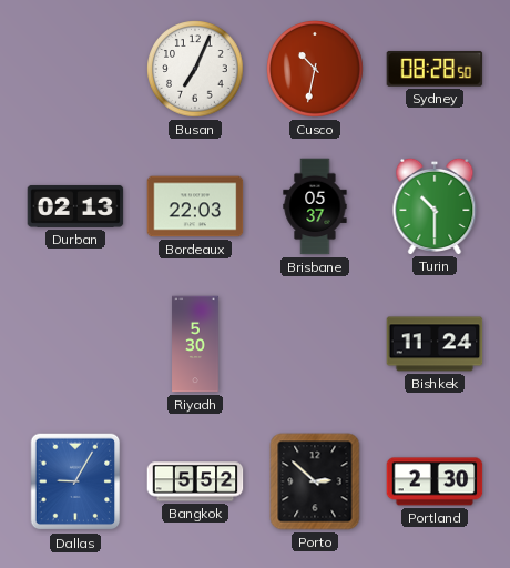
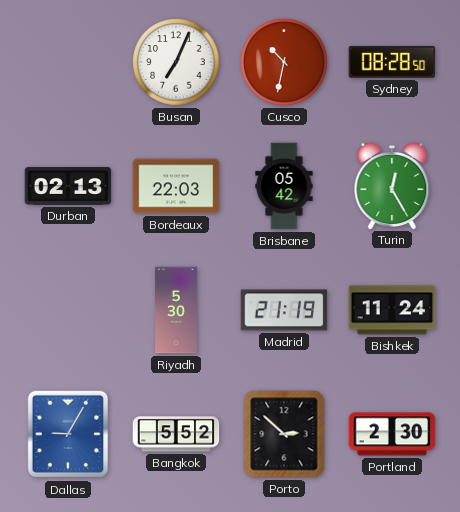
Brisbane: 05:37 -> 05:42 (284, 186)
Turin: 10:30 -> 12:25 (392, 185)
Madrid: none -> 21:19 (284, 310)
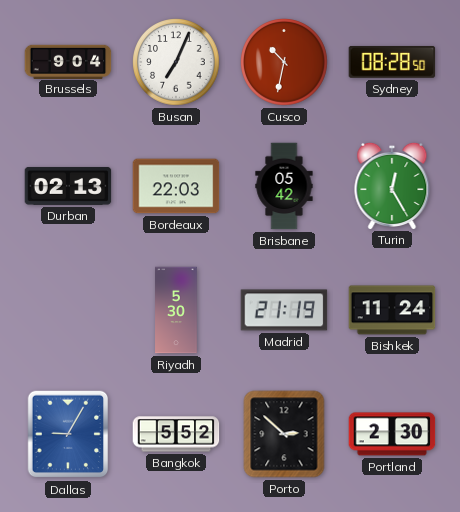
Brussels: none -> 9:04 (68, 61)
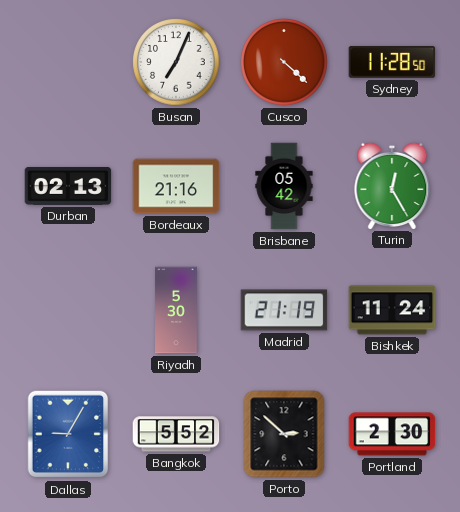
Brussels: 9:04 -> none (68, 61)
Cusco: 10:32 -> 4:22 (284, 62)
Sydney: 08:28 -> 11:28 (392, 62)
Bordeaux: 22:03 -> 21:16 (176, 186)
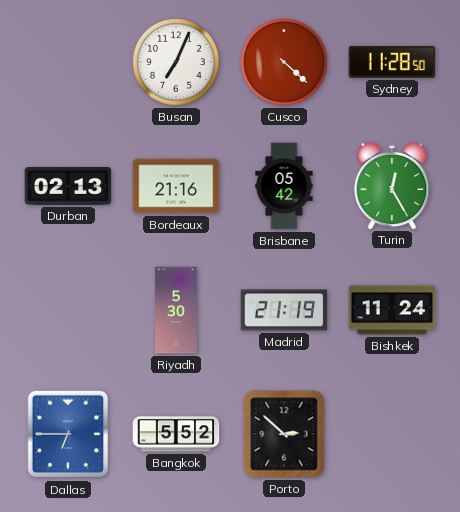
Dallas: 9:05 -> 6:45 (68, 434)
Portland: 2:30 -> none (392, 434)
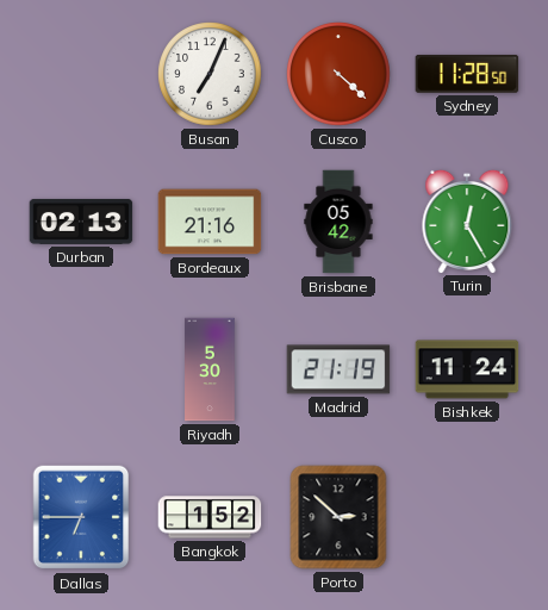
Bangkok: 5:52 -> 1:52 (210, 517)
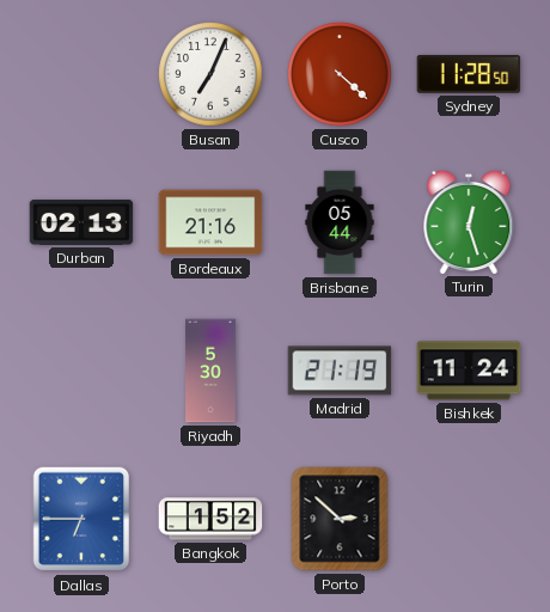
Brisbane: 05:42 -> 05:44 (340, 222)
Turin: 12:25 -> 12:27 (469, 221)
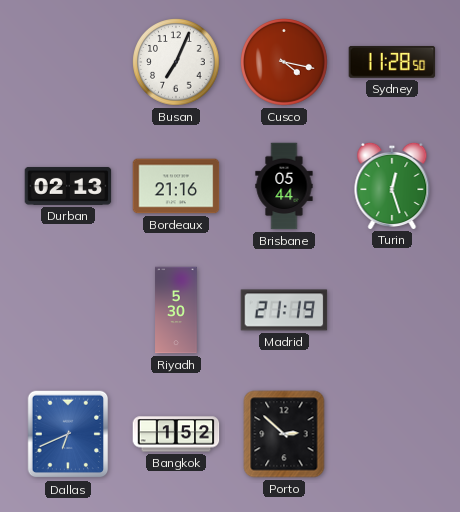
Cusco: 4:22 -> 4:17 (284, 62)
Bishkek: 11:24 -> none (469, 371)
Dallas: 6:45 -> 6:41 (68, 434)
